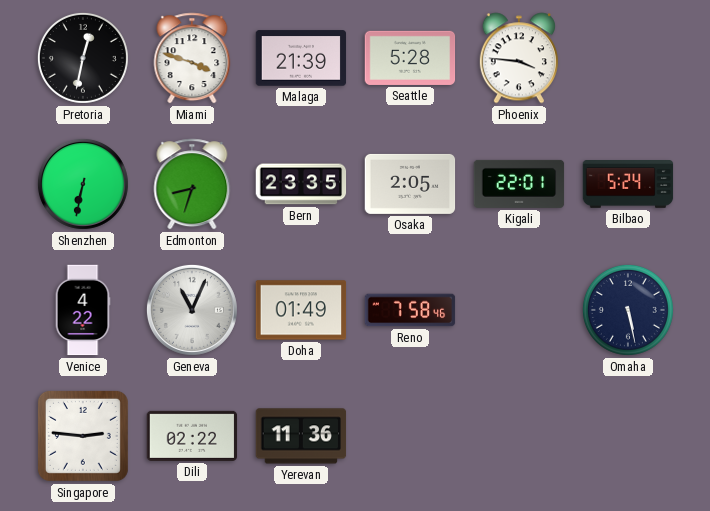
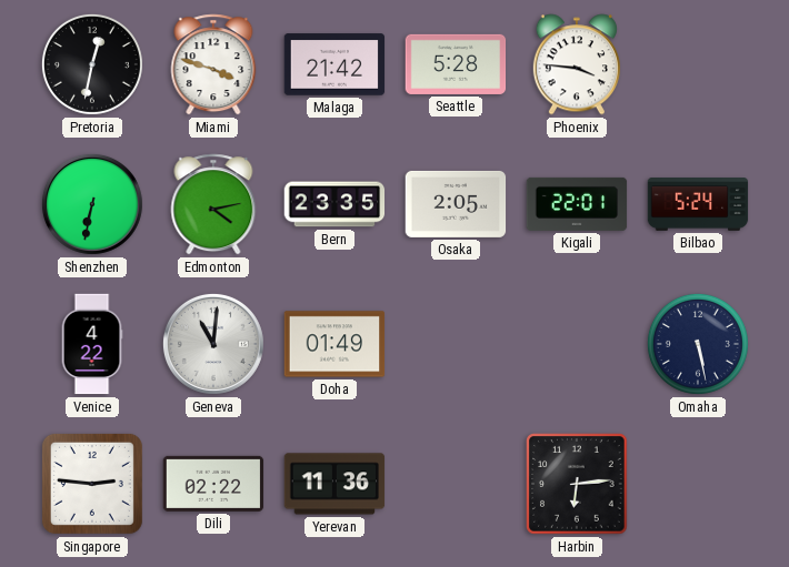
Malaga: 21:39 -> 21:42 (334, 64)
Edmonton: 8:33 -> 4:13 (213, 204)
Geneva: 11:04 -> 11:01 (213, 344)
Reno: 7:58 -> none (410, 310)
Harbin: none -> 6:14 (577, 484)
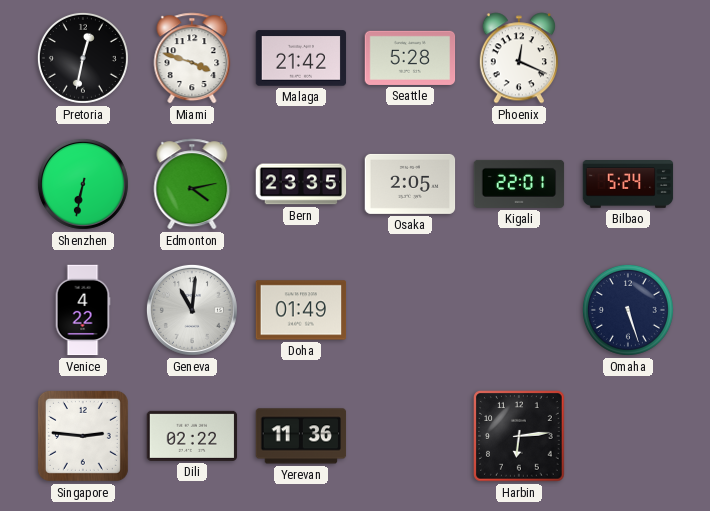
Phoenix: 3:46 -> 12:19 (519, 58)
Omaha: 5:28 -> 5:27 (628, 310)
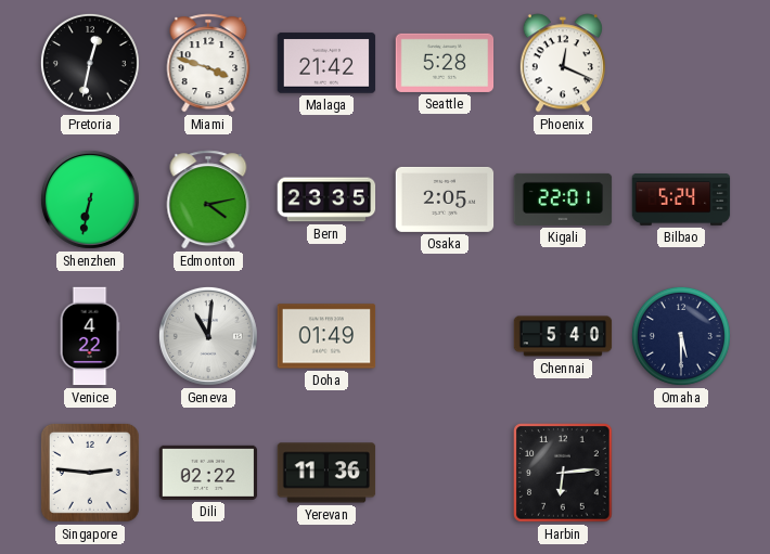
Chennai: none -> 5:40 (563, 336)
Omaha: 5:27 -> 5:30 (681, 336)
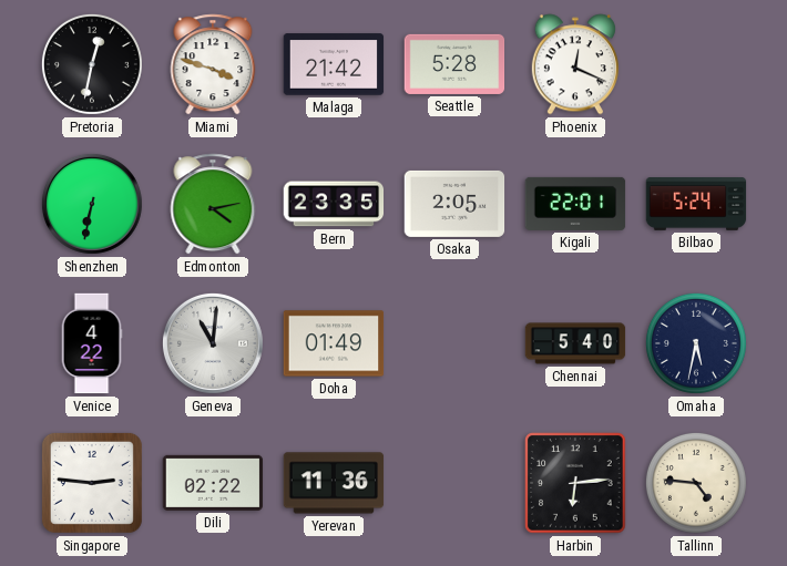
Omaha: 5:30 -> 5:32 (696, 343)
Tallinn: none -> 4:46 (696, 483)
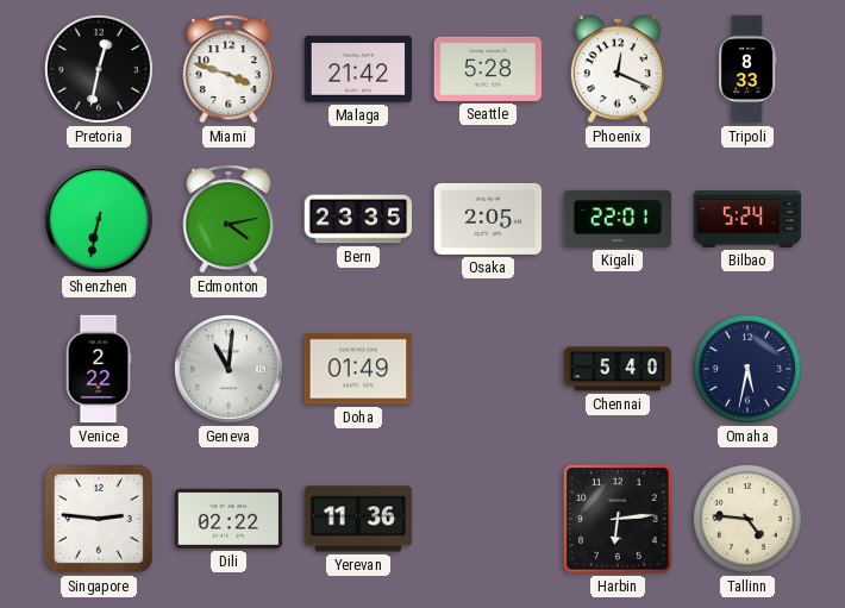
Tripoli: none -> 8:33 (747, 69)
Venice: 4:22 -> 2:22 (99, 369)
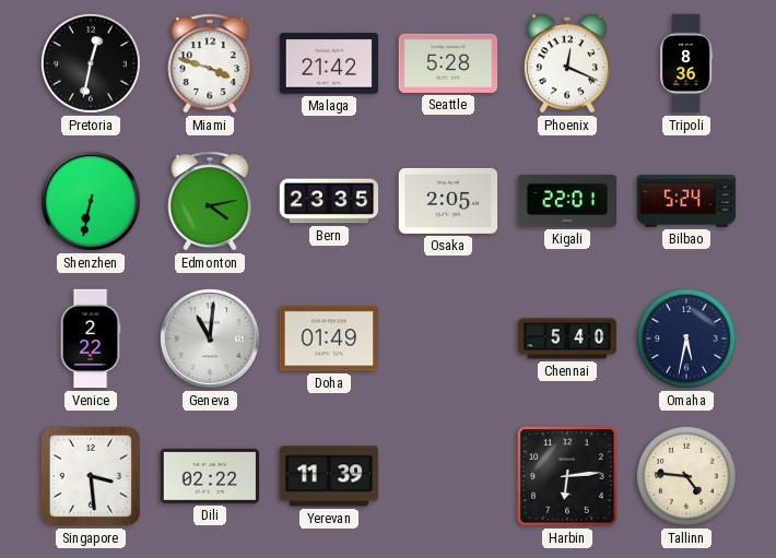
Tripoli: 8:33 -> 8:36 (686, 63)
Singapore: 2:46 -> 3:29 (91, 476)
Yerevan: 11:36 -> 11:39 (329, 476)
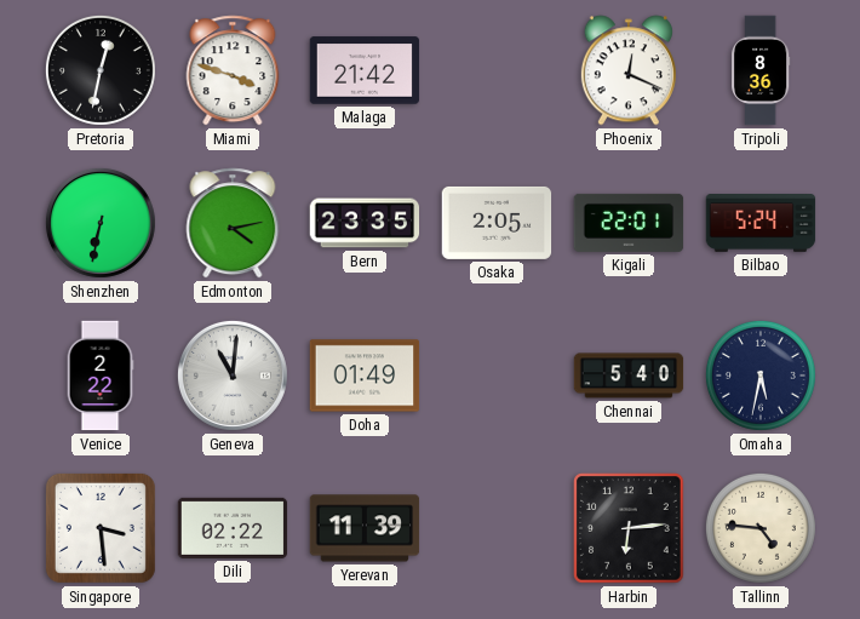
Seattle: 5:28 -> none (448, 63)
